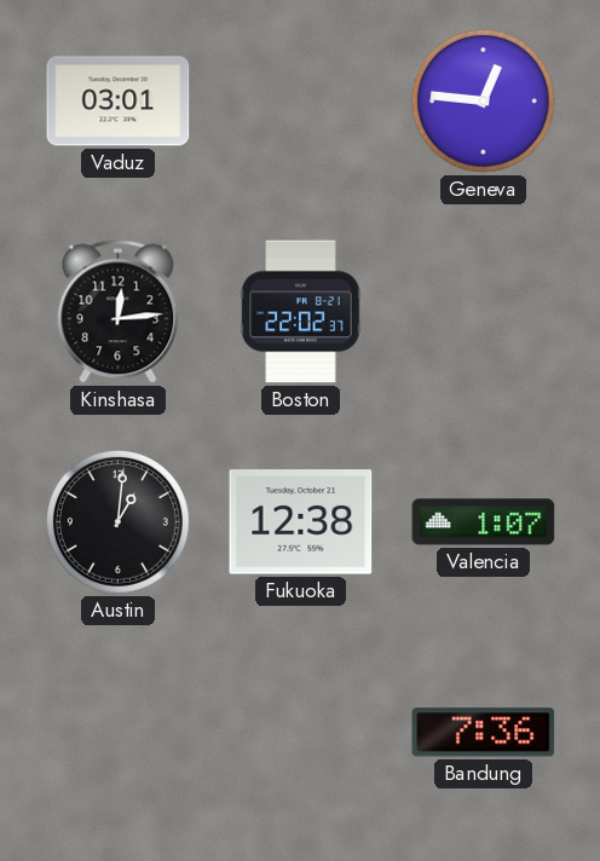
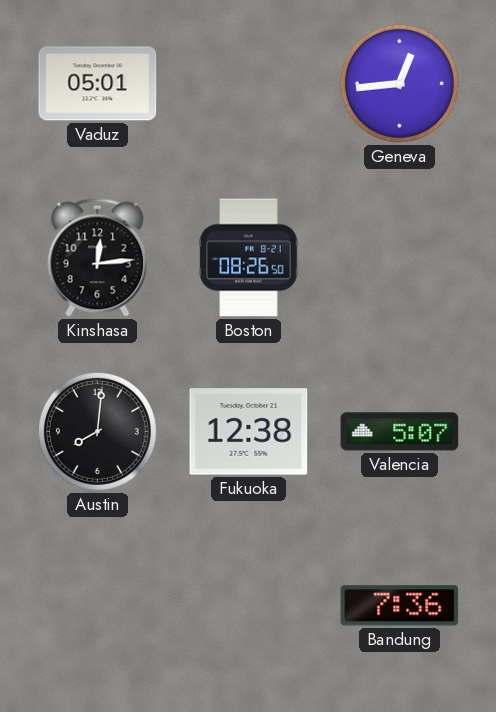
Vaduz: 03:01 -> 05:01 (98, 84)
Geneva: 12:46 -> 12:44 (399, 83)
Boston: 22:02 -> 08:26 (249, 258)
Austin: 1:01 -> 8:01 (97, 431)
Valencia: 1:07 -> 5:07 (400, 432)
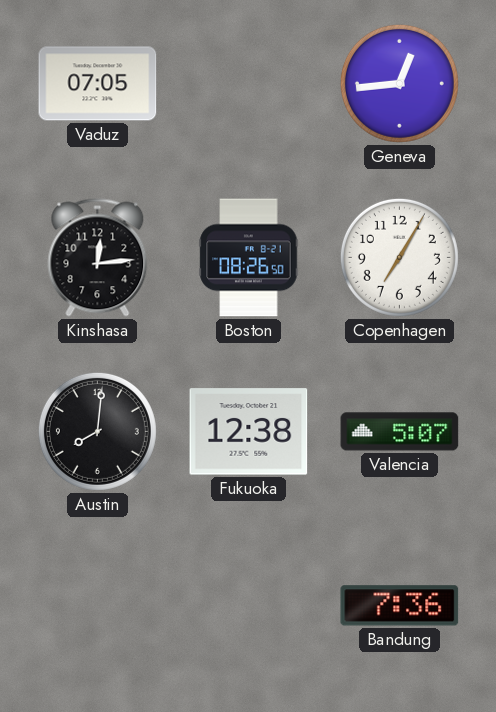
Vaduz: 05:01 -> 07:05 (98, 84)
Copenhagen: none -> 7:05 (399, 257)
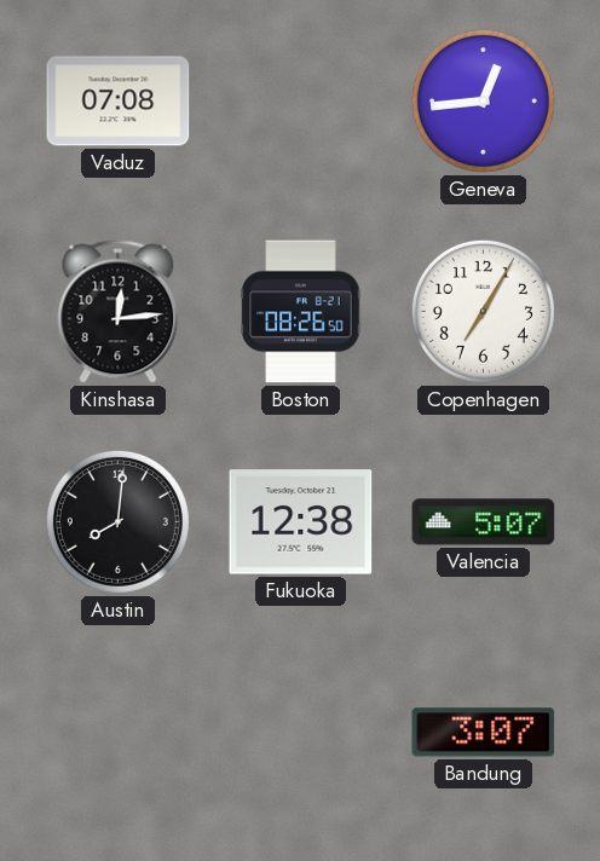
Vaduz: 07:05 -> 07:08 (119, 102)
Bandung: 7:36 -> 3:07 (484, 733)
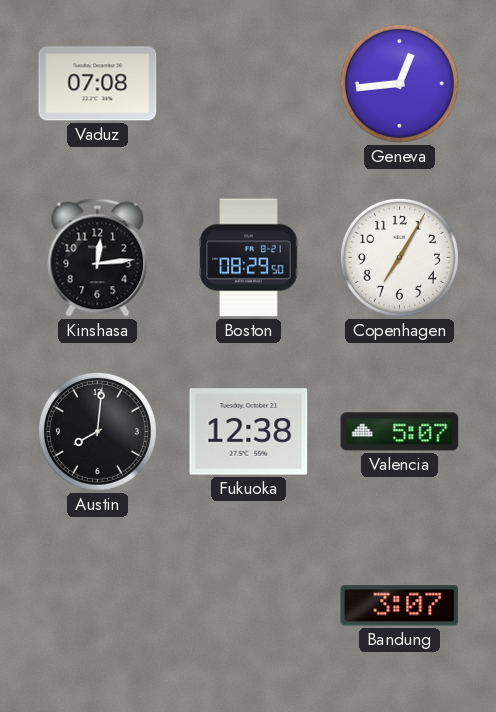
Boston: 08:26 -> 08:29 (249, 258)
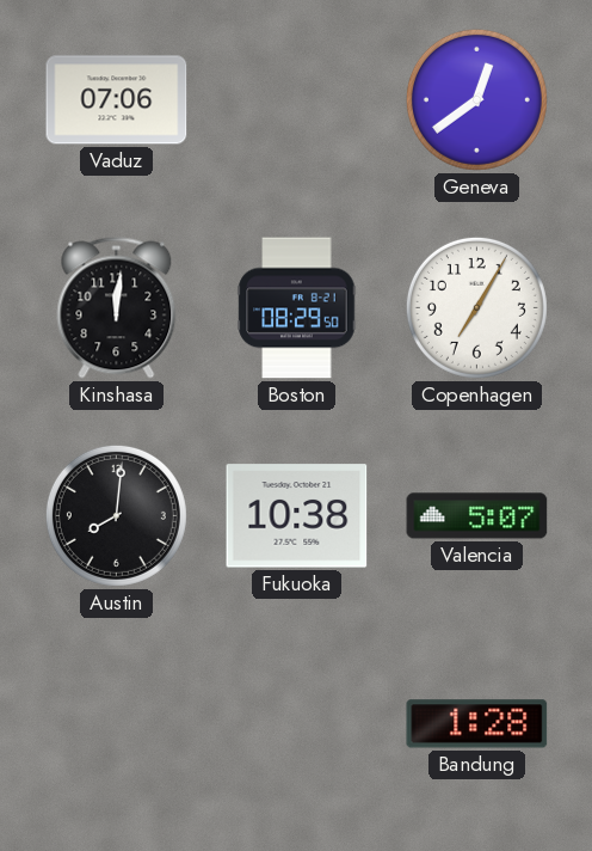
Vaduz: 07:08 -> 07:06 (117, 100)
Geneva: 12:44 -> 12:39 (476, 99)
Kinshasa: 12:14 -> 12:01 (117, 308)
Fukuoka: 12:38 -> 10:38 (297, 516)
Bandung: 3:07 -> 1:28 (477, 724)
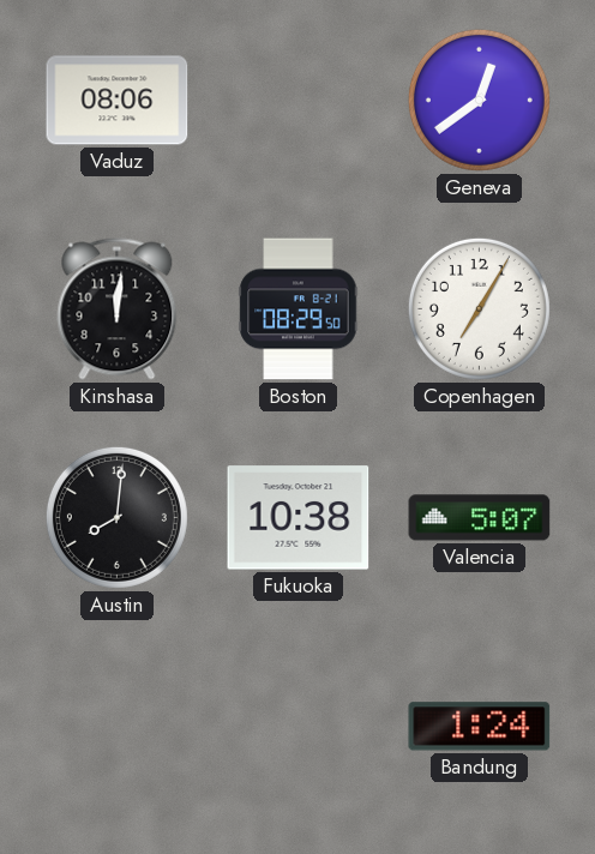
Vaduz: 07:06 -> 08:06 (118, 101)
Bandung: 1:28 -> 1:24 (480, 727)
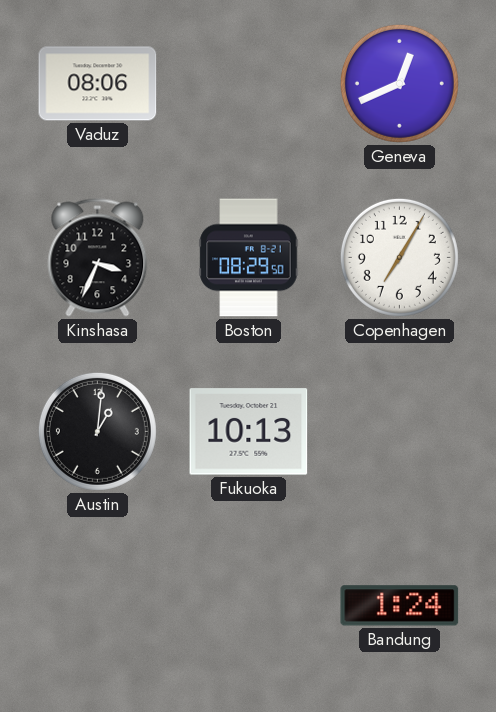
Geneva: 12:39 -> 12:41 (399, 83)
Kinshasa: 12:01 -> 3:34 (98, 258)
Austin: 8:01 -> 1:01 (97, 431)
Fukuoka: 10:38 -> 10:13 (249, 432)
Valencia: 5:07 -> none (480, 518)
